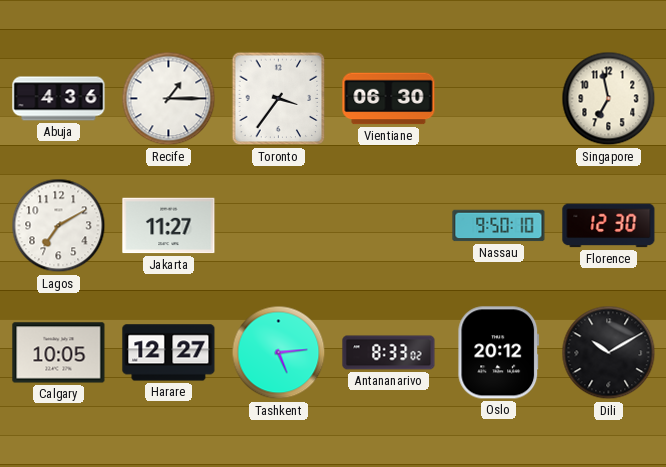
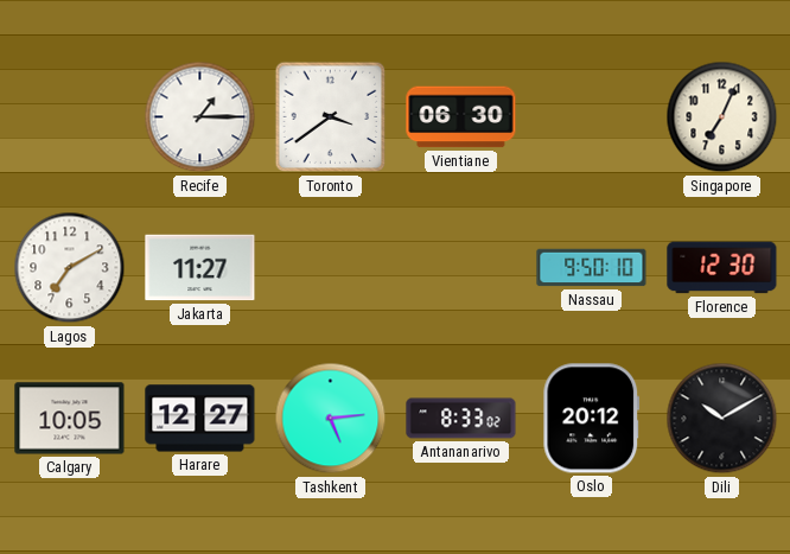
Abuja: 4:36 -> none (59, 99)
Toronto: 3:36 -> 3:39 (331, 117)
Singapore: 6:58 -> 7:04 (722, 117)
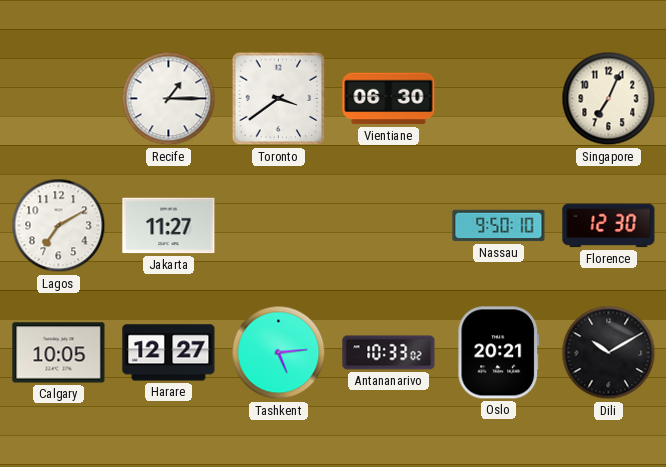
Antananarivo: 8:33 -> 10:33 (389, 353)
Oslo: 20:12 -> 20:21 (499, 353)
